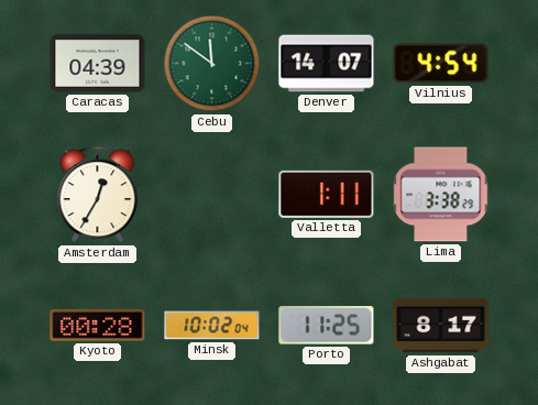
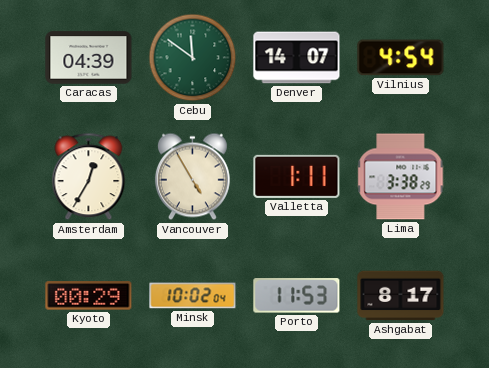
Vancouver: none -> 4:55 (192, 177)
Kyoto: 00:28 -> 00:29 (89, 296)
Porto: 11:25 -> 11:53 (297, 296)
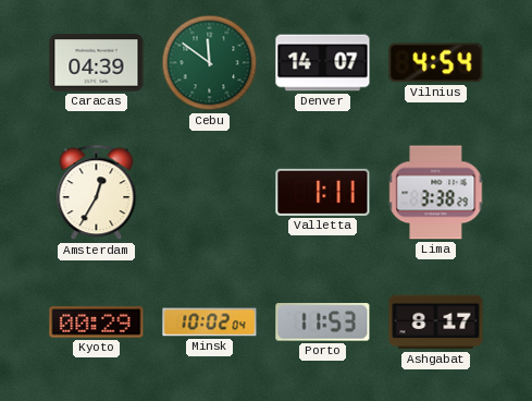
Vancouver: 4:55 -> none (192, 177)
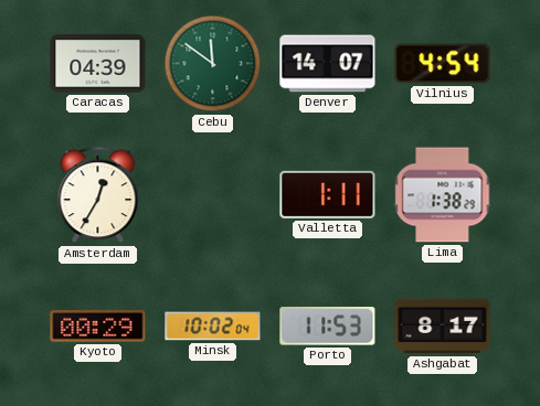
Lima: 3:38 -> 1:38 (443, 195)
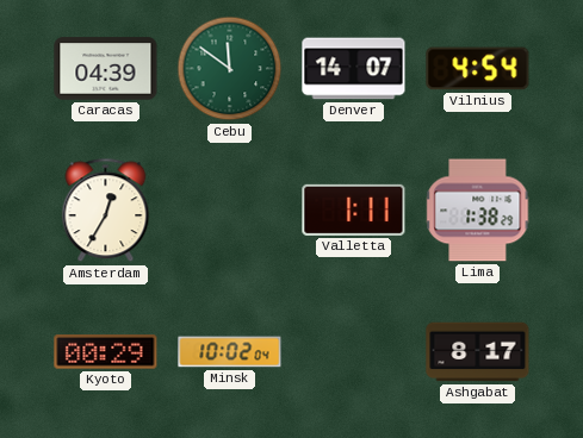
Porto: 11:53 -> none (328, 327)
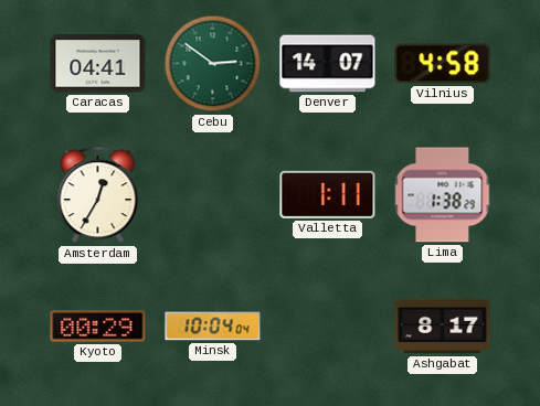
Caracas: 04:39 -> 04:41 (98, 64)
Cebu: 11:51 -> 2:51 (213, 64)
Vilnius: 4:54 -> 4:58 (443, 64)
Minsk: 10:02 -> 10:04 (213, 327)
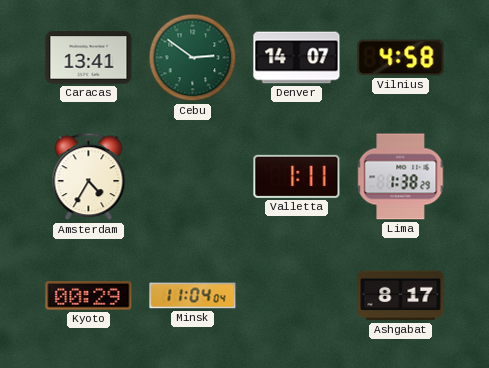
Caracas: 04:41 -> 13:41 (89, 58)
Amsterdam: 12:35 -> 4:35 (89, 177)
Minsk: 10:04 -> 11:04 (193, 296)
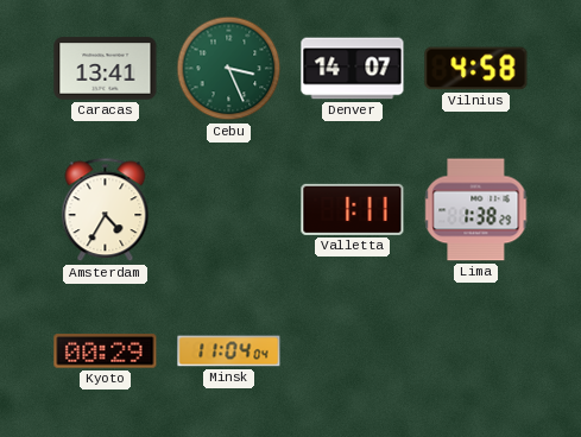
Cebu: 2:51 -> 3:26 (229, 69)
Ashgabat: 8:17 -> none (401, 296)
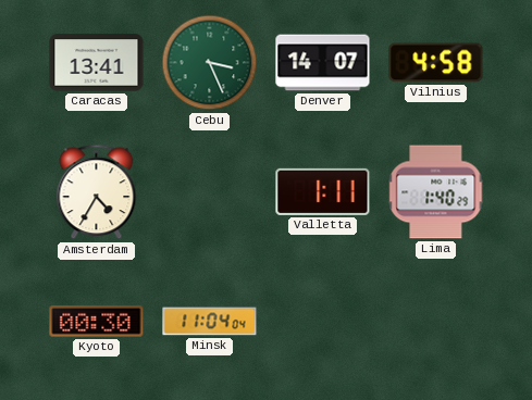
Lima: 1:38 -> 1:40 (436, 192)
Kyoto: 00:29 -> 00:30 (97, 322)
